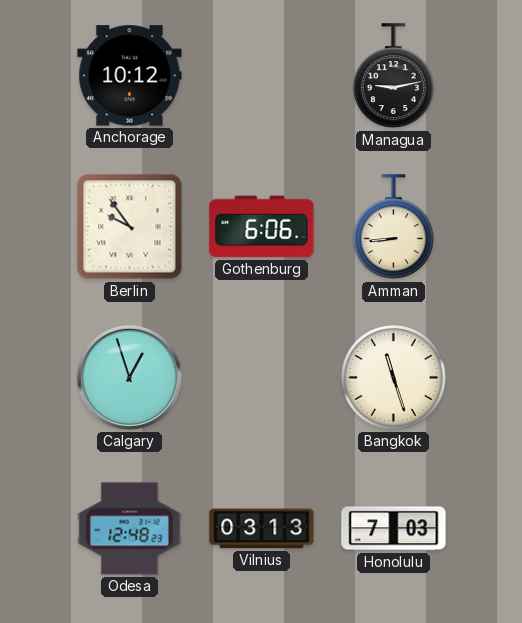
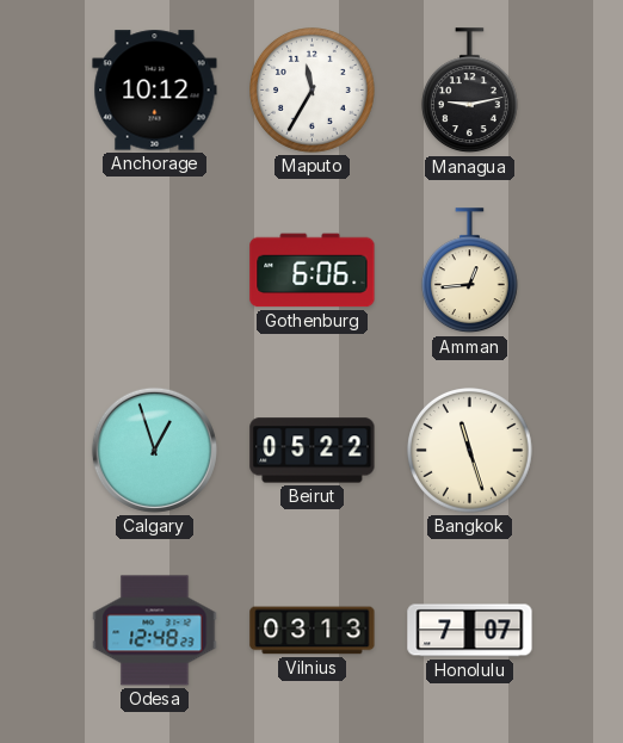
Maputo: none -> 11:35 (313, 91)
Berlin: 9:54 -> none (130, 227)
Amman: 8:44 -> 12:44 (469, 271)
Beirut: none -> 05:22 (313, 451)
Honolulu: 7:03 -> 7:07 (470, 631)
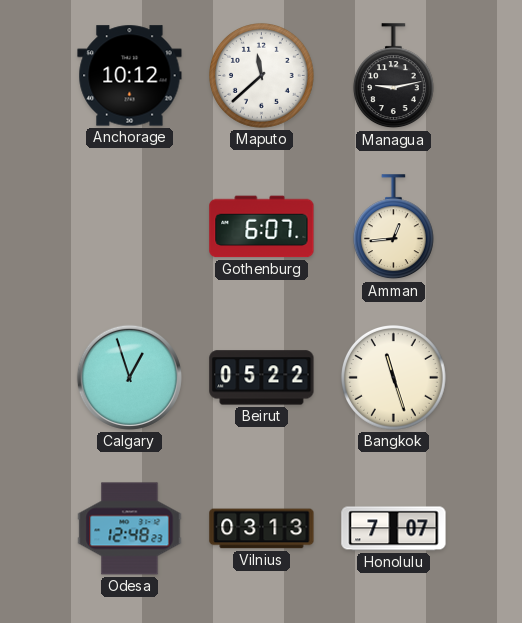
Maputo: 11:35 -> 11:38 (262, 76)
Gothenburg: 6:06 -> 6:07 (262, 227)
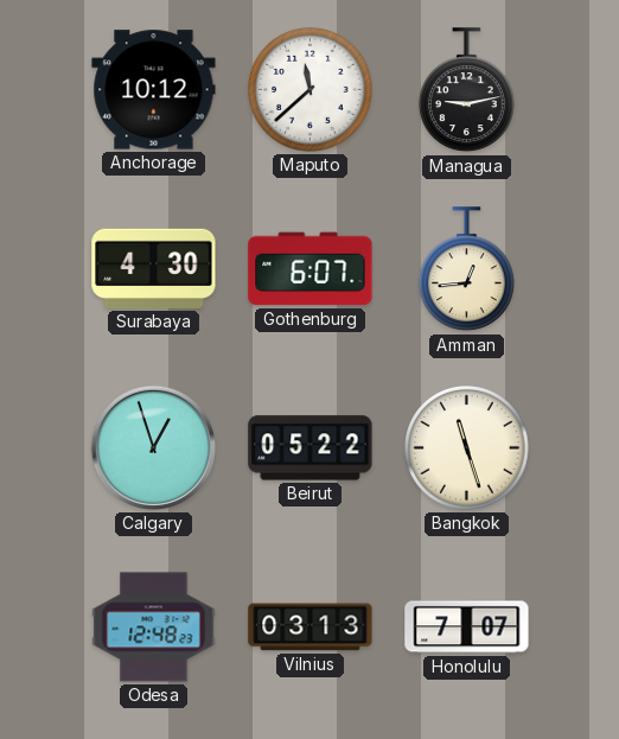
Surabaya: none -> 4:30 (154, 268)
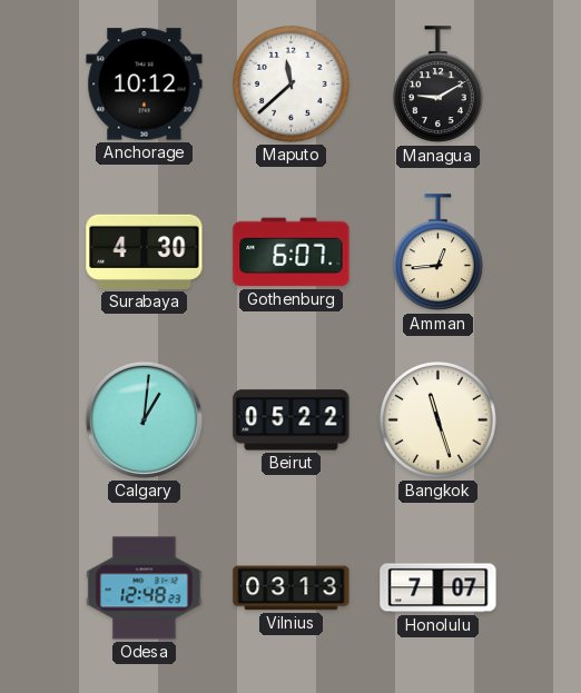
Managua: 9:13 -> 9:10 (437, 85)
Calgary: 12:57 -> 1:01 (144, 419)
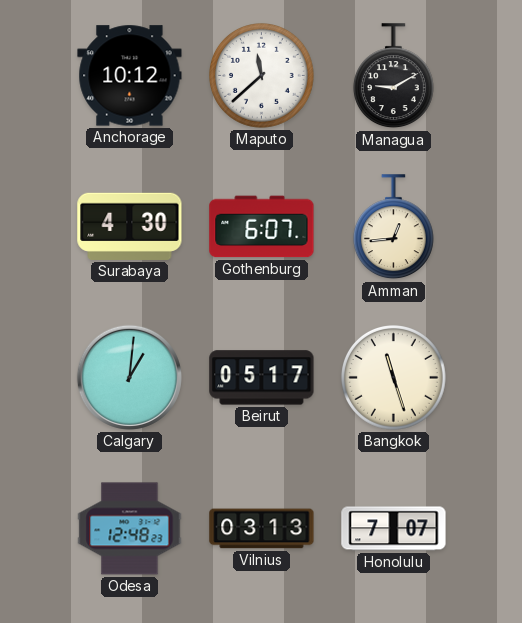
Beirut: 05:22 -> 05:17 (262, 378)
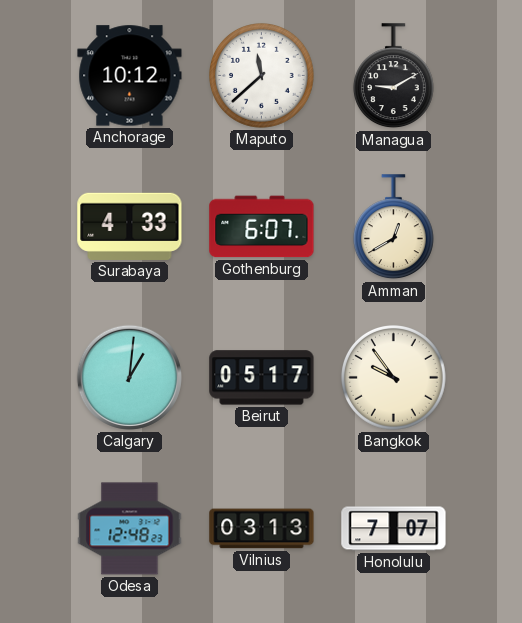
Surabaya: 4:30 -> 4:33 (130, 226)
Amman: 12:44 -> 12:40 (393, 227)
Bangkok: 11:27 -> 9:54 (394, 378)
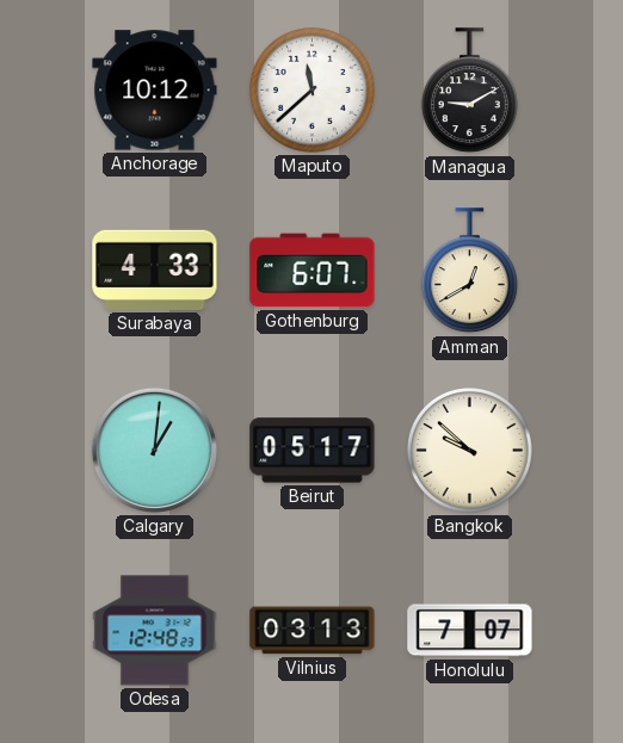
Bangkok: 9:54 -> 9:52 (470, 451)
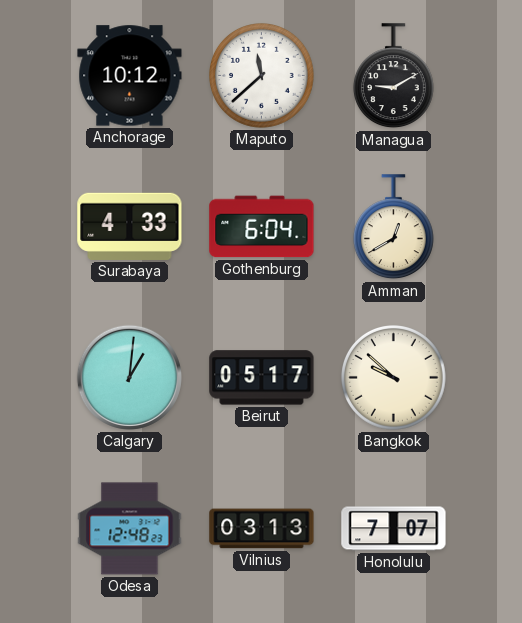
Gothenburg: 6:07 -> 6:04 (262, 227)
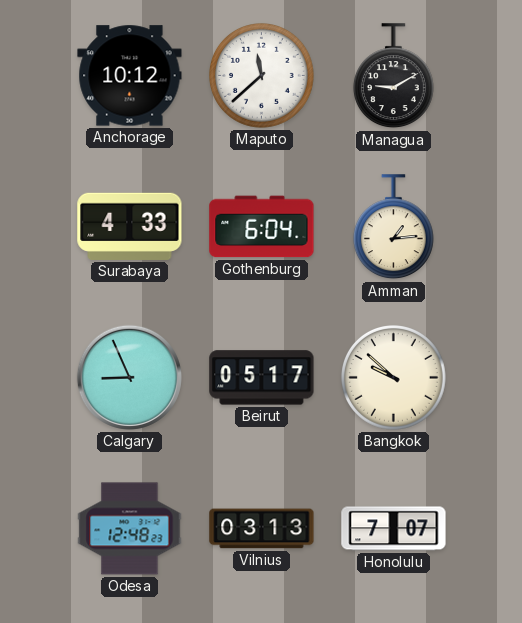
Amman: 12:40 -> 1:14 (393, 227)
Calgary: 1:01 -> 8:56 (129, 377)
